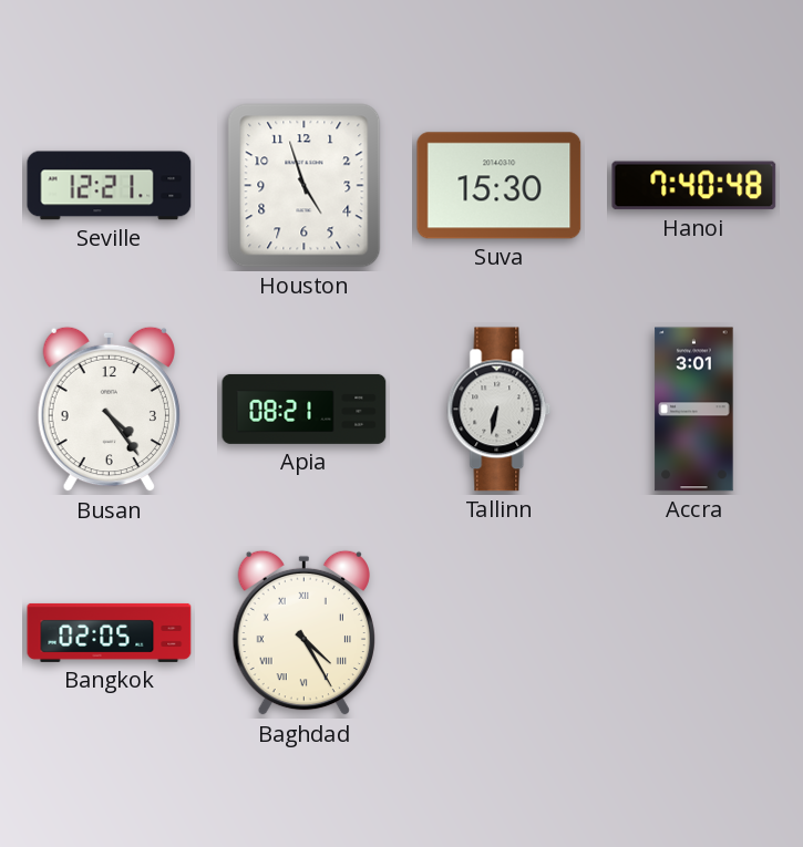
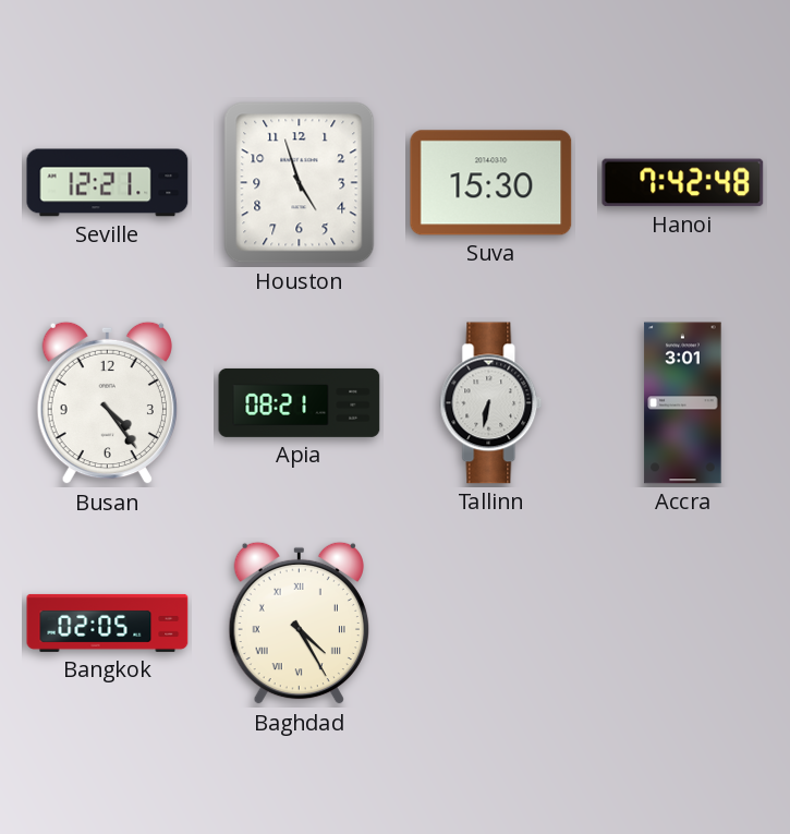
Hanoi: 7:40 -> 7:42 (683, 183)
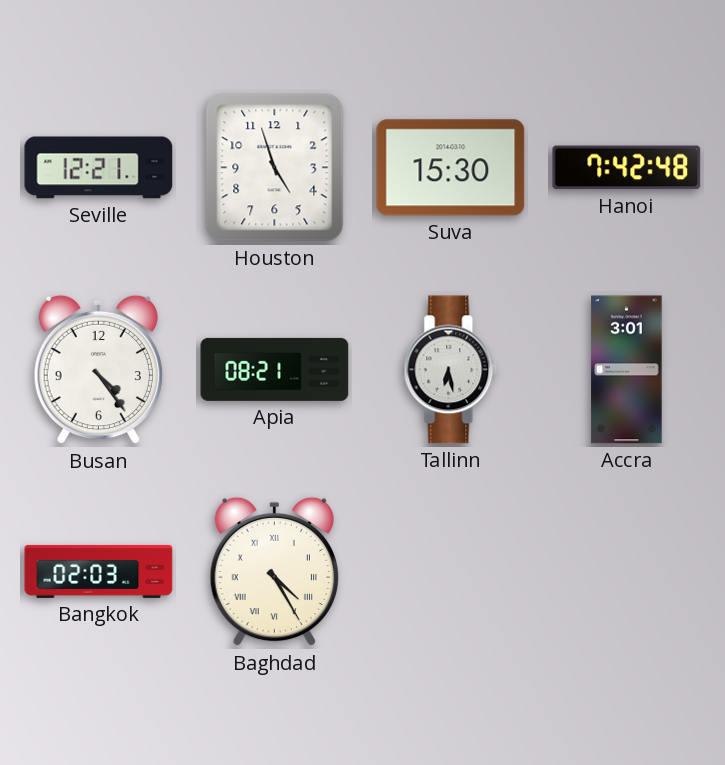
Tallinn: 6:32 -> 6:28 (451, 370)
Bangkok: 02:05 -> 02:03 (99, 571)
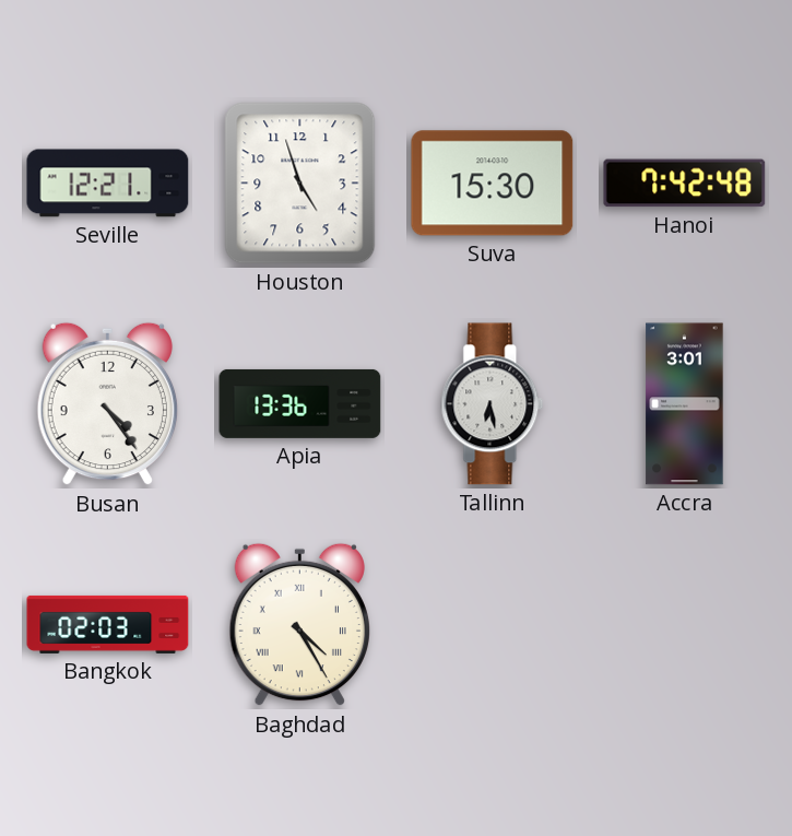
Apia: 08:21 -> 13:36 (300, 403)
